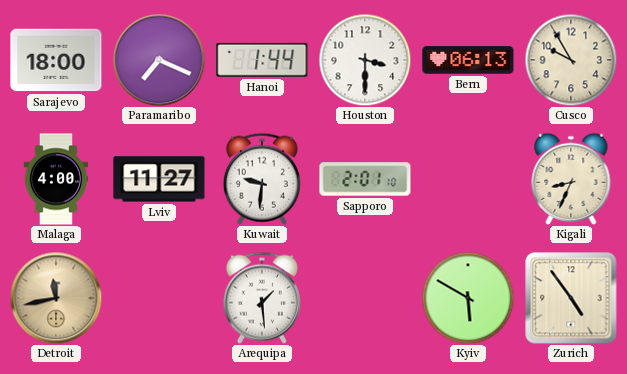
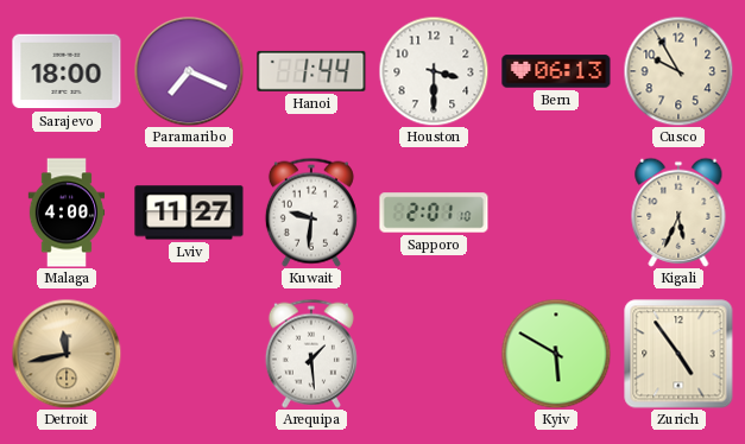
Kigali: 8:34 -> 5:34 (678, 213)
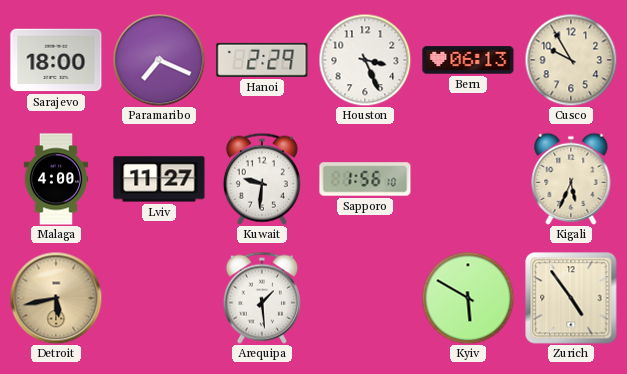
Hanoi: 1:44 -> 2:29 (262, 60)
Houston: 3:30 -> 3:26 (365, 60)
Sapporo: 2:01 -> 1:56 (365, 179)
Detroit: 11:43 -> 5:43 (56, 298)
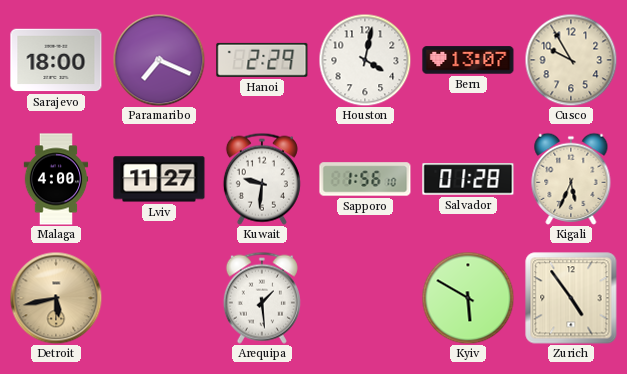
Houston: 3:26 -> 4:02 (365, 60)
Bern: 06:13 -> 13:07 (468, 60)
Salvador: none -> 01:28 (468, 179)
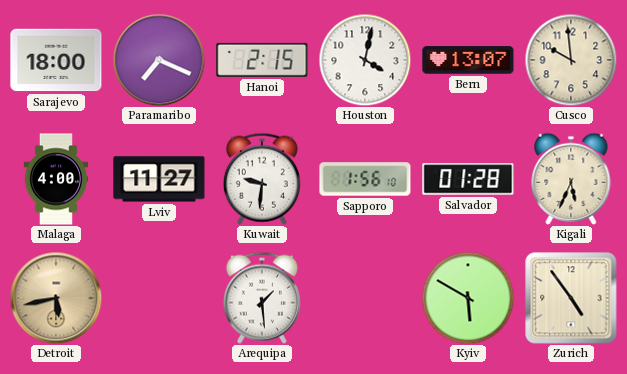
Hanoi: 2:29 -> 2:15 (262, 60)
Cusco: 9:55 -> 9:59 (571, 60)
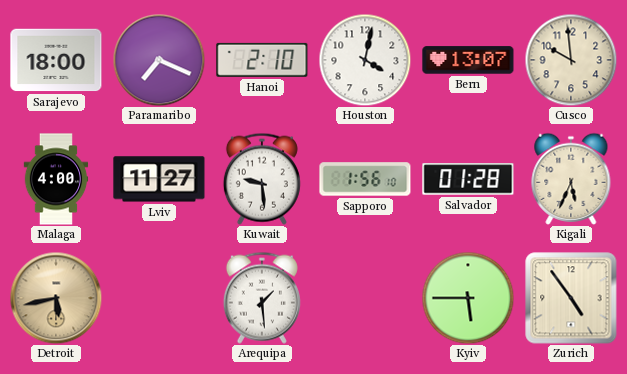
Hanoi: 2:15 -> 2:10 (262, 60)
Kuwait: 9:31 -> 9:29 (262, 179)
Kyiv: 5:50 -> 5:45 (468, 298)
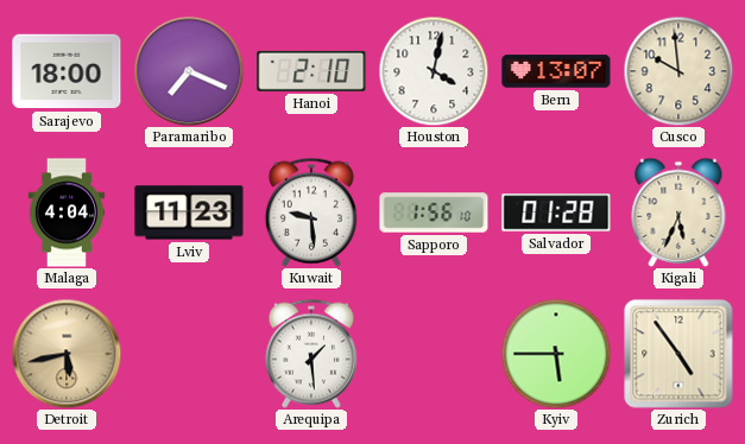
Malaga: 4:00 -> 4:04 (67, 213)
Lviv: 11:27 -> 11:23 (189, 213)
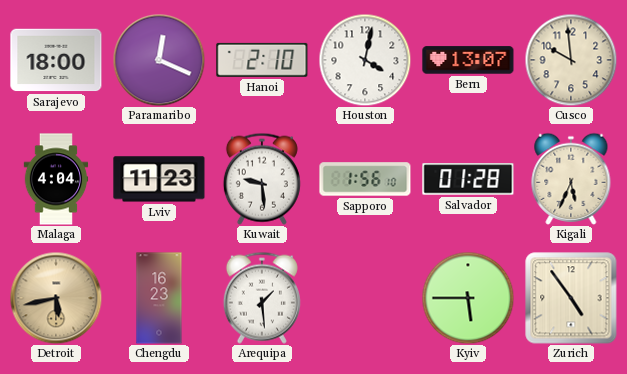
Paramaribo: 7:19 -> 12:19 (159, 60)
Chengdu: none -> 16:23 (159, 298)
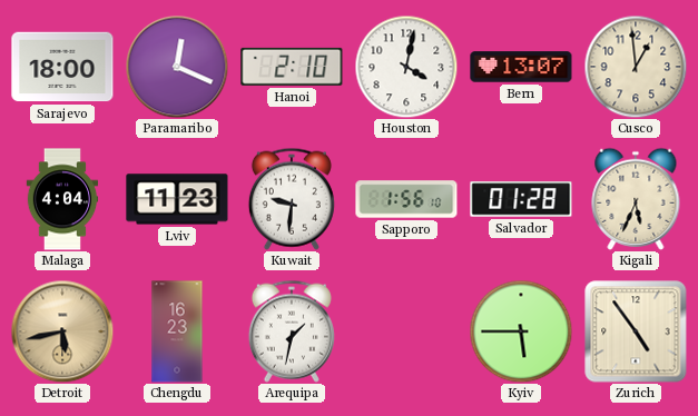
Cusco: 9:59 -> 12:59 (636, 67)
Kuwait: 9:29 -> 9:31 (292, 199)
Arequipa: 1:29 -> 1:32 (292, 331)
